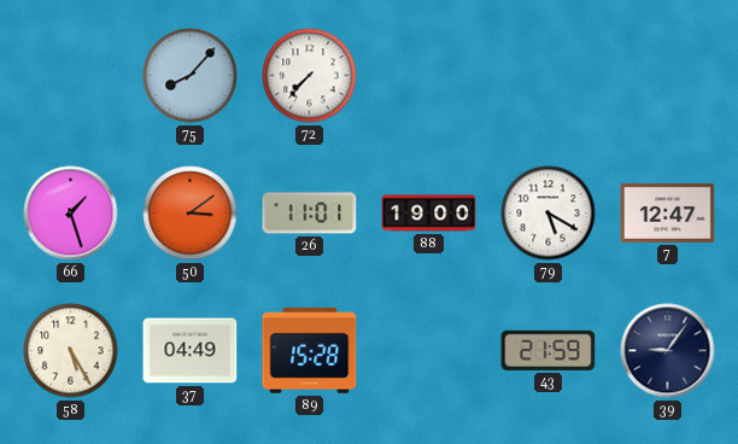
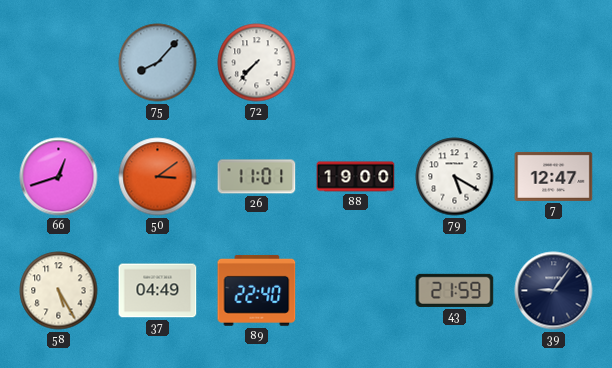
66: 1:27 -> 12:42 (59, 177)
89: 15:28 -> 22:40 (257, 290)
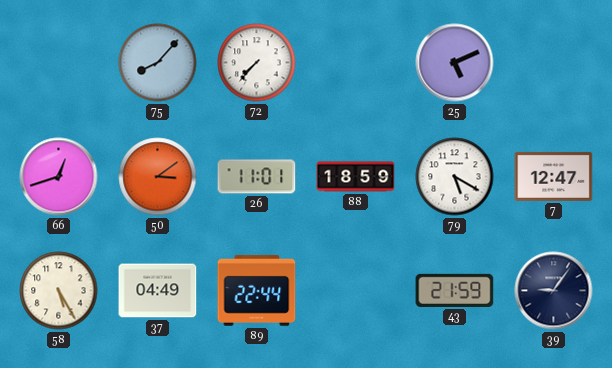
25: none -> 5:11 (455, 63)
88: 19:00 -> 18:59 (356, 177)
89: 22:40 -> 22:44 (257, 290)
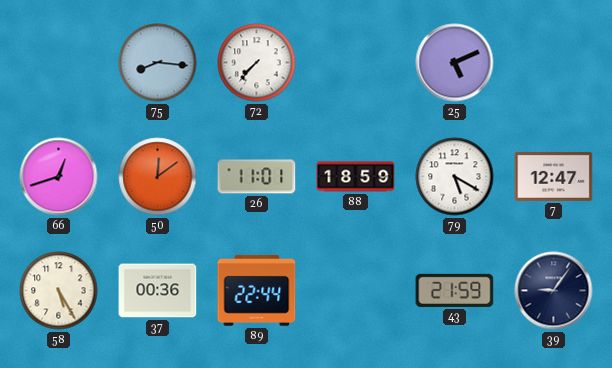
75: 8:07 -> 8:16 (158, 63)
50: 3:09 -> 12:09 (158, 177)
37: 04:49 -> 00:36 (158, 291)
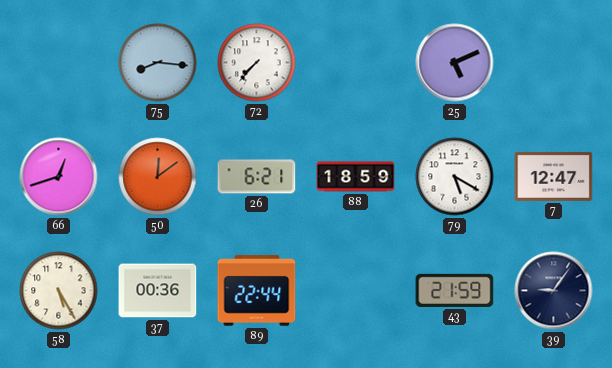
26: 11:01 -> 6:21 (257, 177)
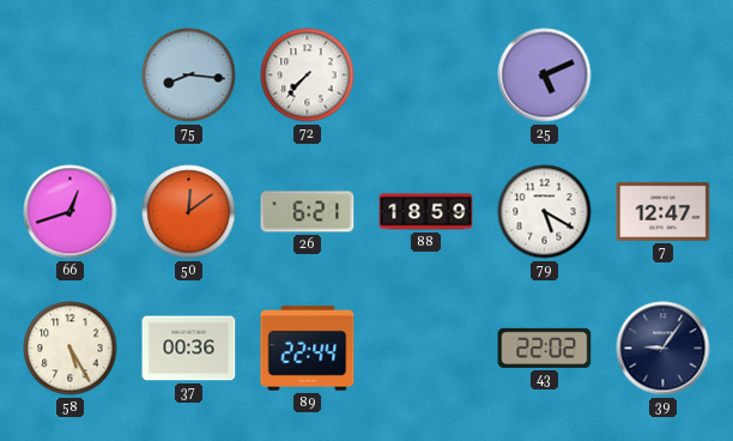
43: 21:59 -> 22:02 (545, 348)
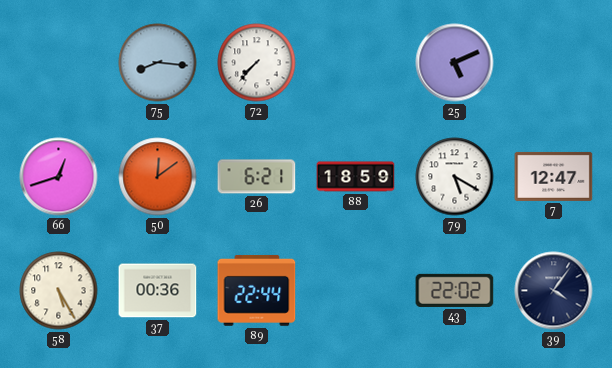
39: 9:06 -> 4:06 (554, 291)
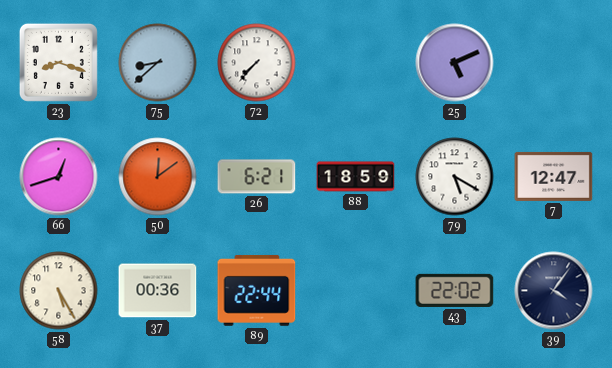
23: none -> 8:18 (58, 62)
75: 8:16 -> 8:38 (158, 63)
